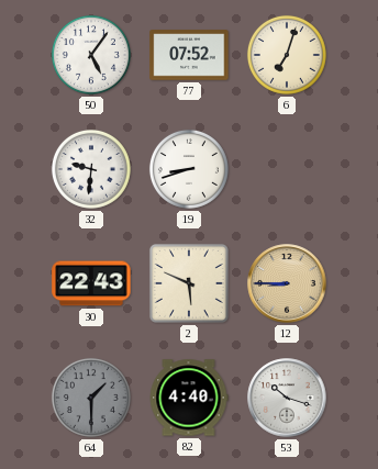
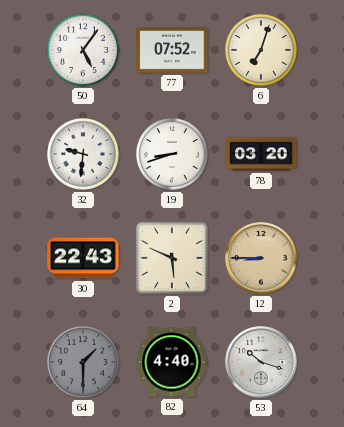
78: none -> 03:20 (261, 154)
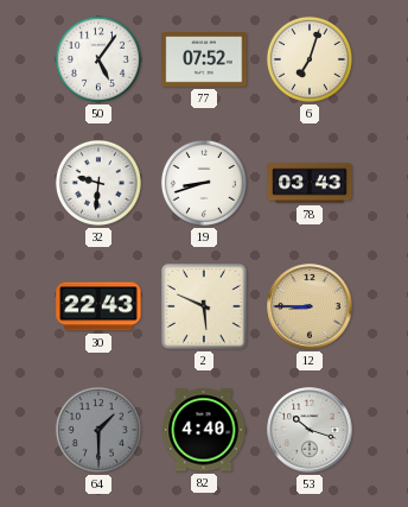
78: 03:20 -> 03:43 (310, 183)
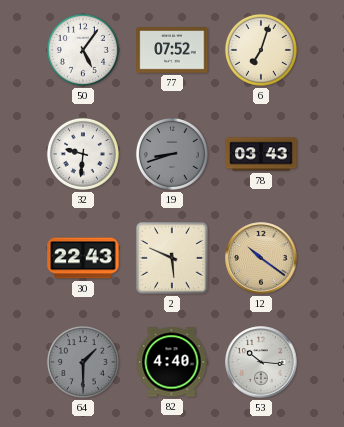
19 dial: white -> grey (172, 154)
12: 8:45 -> 10:21 (261, 258)
53: 10:18 -> 10:16 (261, 362)
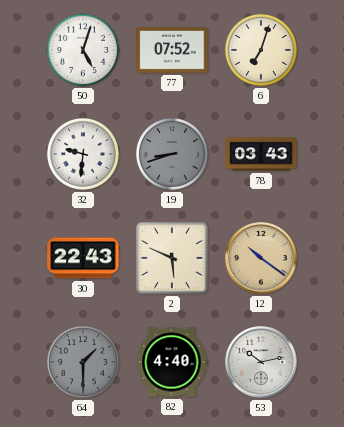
50: 5:06 -> 5:03 (83, 50)
53: 10:16 -> 10:13 (261, 362)
